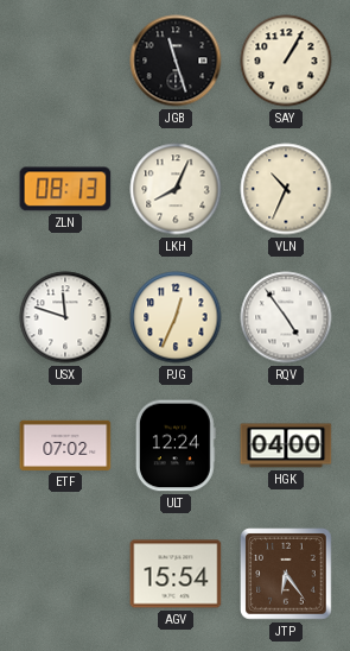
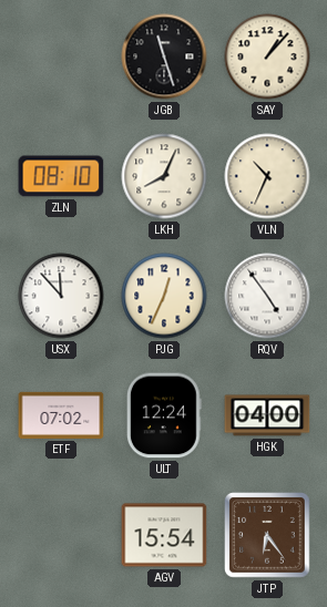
SAY: 1:05 -> 1:07 (267, 56)
ZLN: 08:13 -> 08:10 (61, 176)
USX: 11:48 -> 11:53 (61, 296)
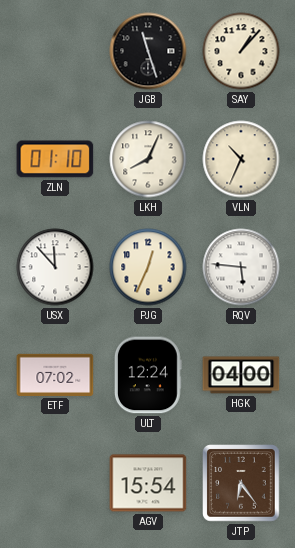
ZLN: 08:10 -> 01:10 (55, 159)
RQV: 4:54 -> 5:46 (241, 267)
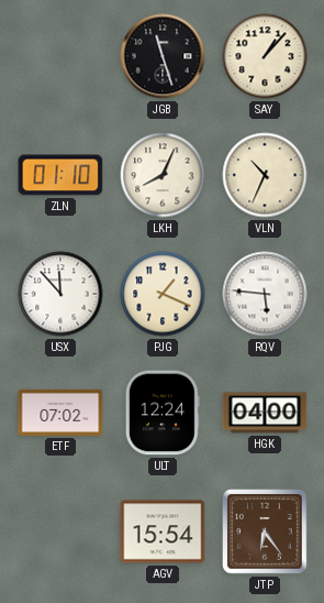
PJG: 12:34 -> 1:19 (163, 294)
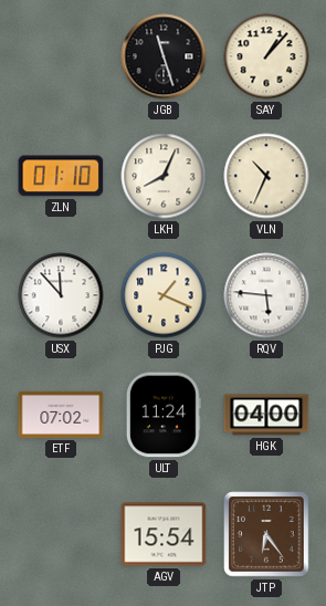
ULT: 12:24 -> 11:24 (164, 415)
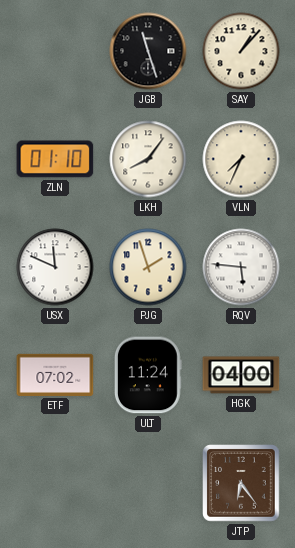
LKH: 8:04 -> 8:06 (148, 159)
VLN: 10:34 -> 7:34 (241, 159)
USX: 11:53 -> 11:49 (55, 267)
PJG: 1:19 -> 1:57 (148, 267)
AGV: 15:54 -> none (164, 534)
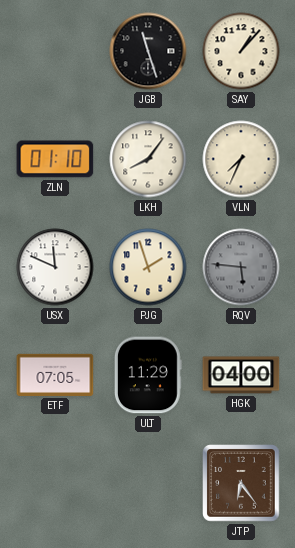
RQV dial: white -> grey (241, 267)
ETF: 07:02 -> 07:05 (55, 375)
ULT: 11:24 -> 11:29 (148, 375)
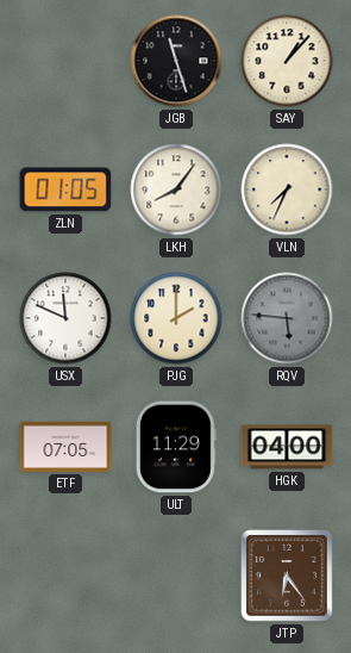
ZLN: 01:10 -> 01:05 (65, 189)
PJG: 1:57 -> 2:00 (176, 318)
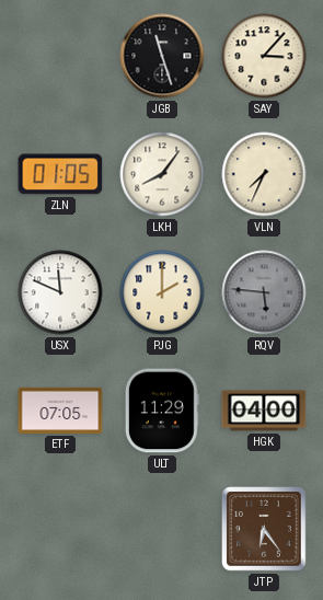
SAY: 1:07 -> 3:07 (264, 56)
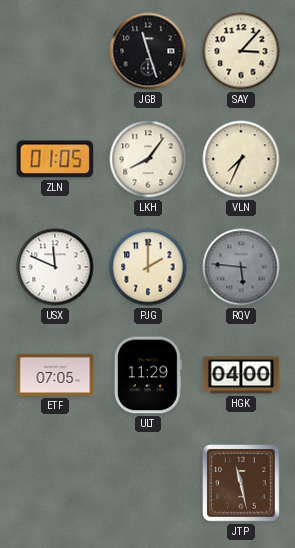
JTP: 6:24 -> 11:28 (242, 484)
